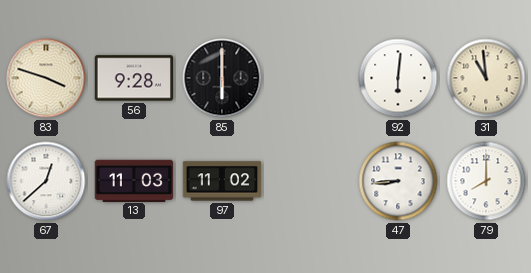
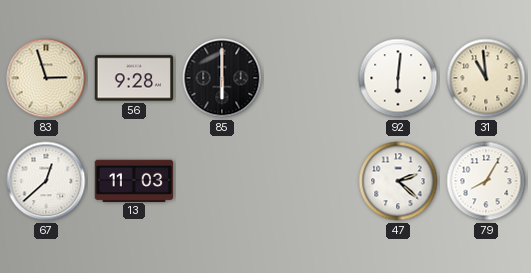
83: 3:48 -> 2:57 (46, 78)
97: 11:02 -> none (222, 181)
47: 8:44 -> 2:22 (398, 181)
79: 8:00 -> 8:05 (486, 181)
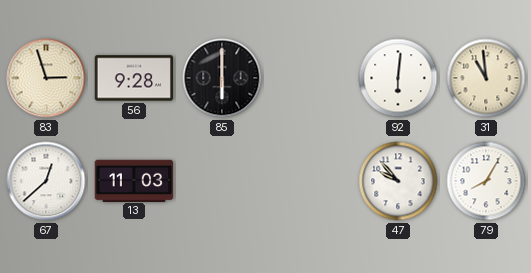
47: 2:22 -> 9:53 (398, 181)
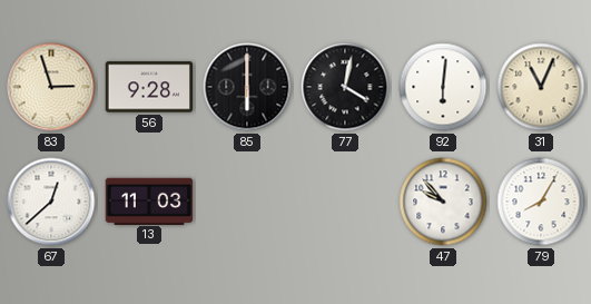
77: none -> 4:02 (345, 87)
31: 10:59 -> 11:04 (541, 87)
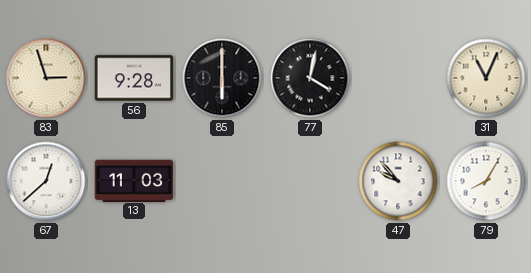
92: 6:01 -> none (443, 87)
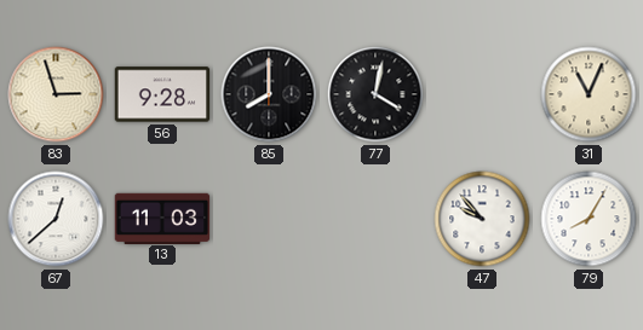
85: 6:00 -> 8:00 (269, 94)
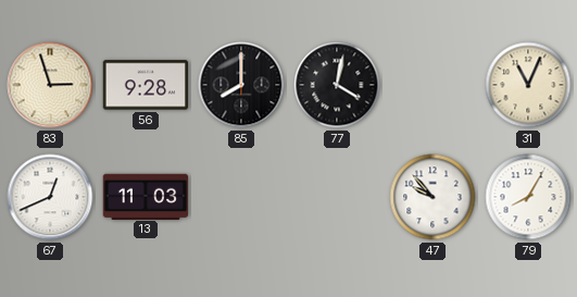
67: 12:38 -> 12:41 (50, 197)
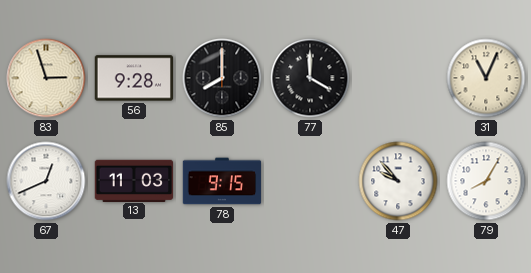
77: 4:02 -> 4:00 (310, 78)
78: none -> 9:15 (222, 181)
